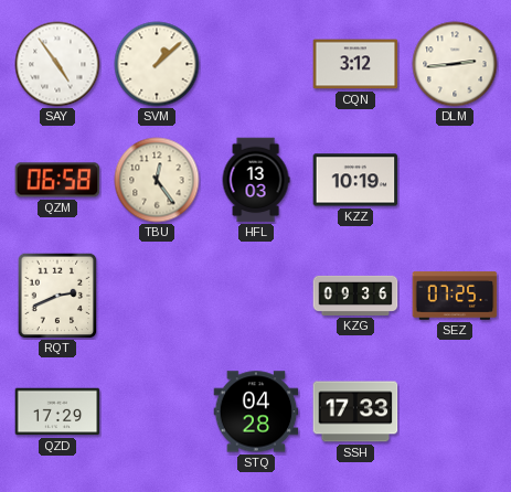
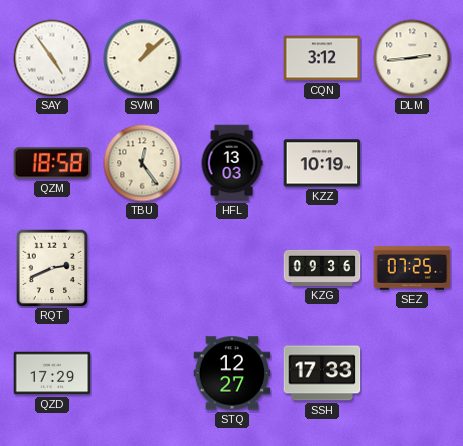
QZM: 06:58 -> 18:58 (52, 163)
STQ: 04:28 -> 12:27 (232, 373)
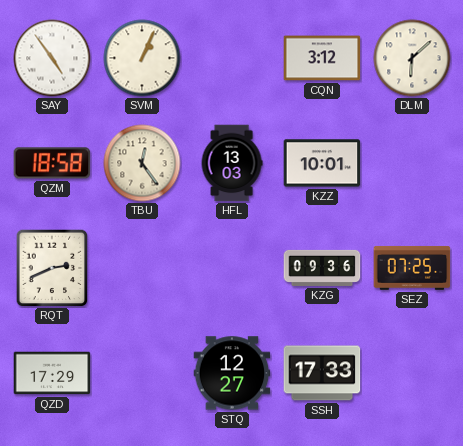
SVM: 1:08 -> 1:04 (142, 58)
DLM: 2:44 -> 6:08 (412, 58)
KZZ: 10:19 -> 10:01 (322, 163)
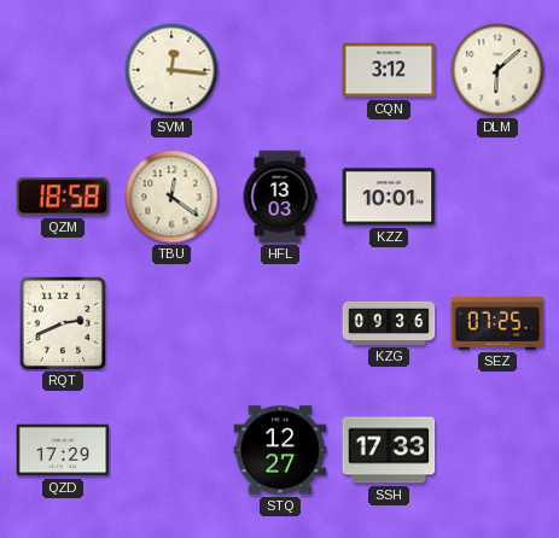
SAY: 4:54 -> none (52, 58)
SVM: 1:04 -> 12:16 (171, 70)
TBU: 12:24 -> 12:21 (171, 197)
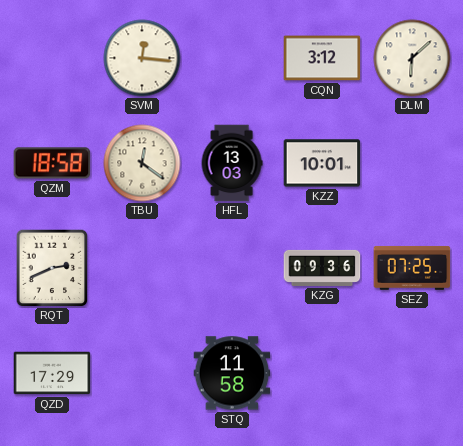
STQ: 12:27 -> 11:58 (232, 373)
SSH: 17:33 -> none (389, 450)
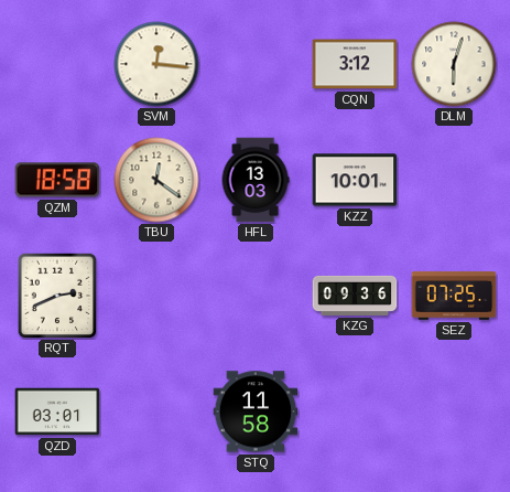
DLM: 6:08 -> 6:03 (454, 64)
QZD: 17:29 -> 03:01 (57, 411)
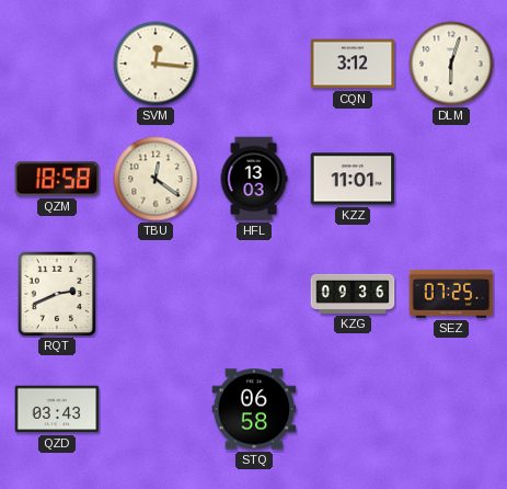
KZZ: 10:01 -> 11:01 (353, 179)
QZD: 03:01 -> 03:43 (57, 409)
STQ: 11:58 -> 06:58 (254, 409)
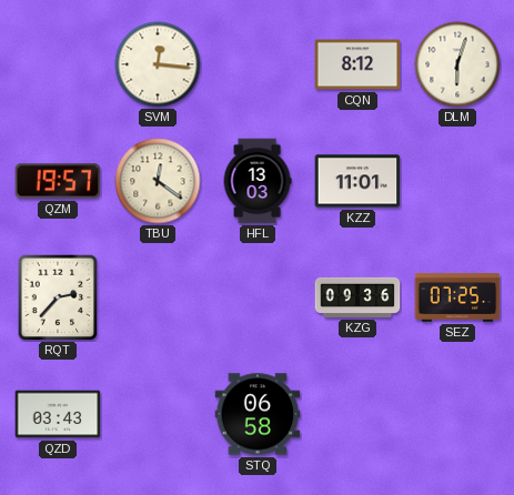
CQN: 3:12 -> 8:12 (357, 64)
QZM: 18:58 -> 19:57 (58, 181)
RQT: 2:41 -> 2:37 (58, 297)
